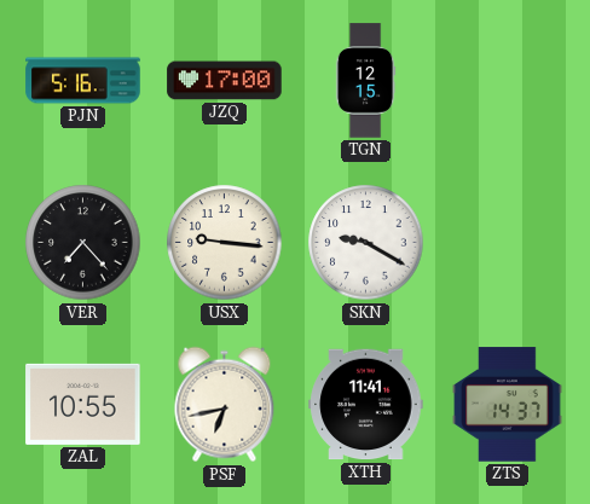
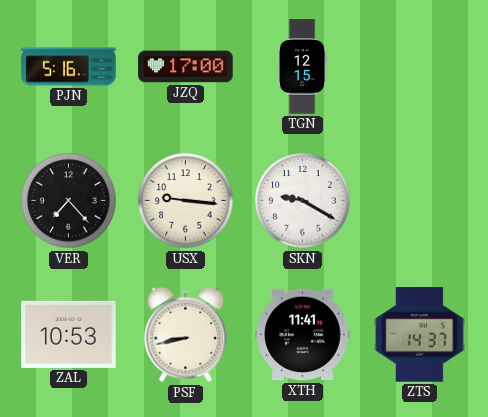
ZAL: 10:55 -> 10:53 (69, 334)
PSF: 6:43 -> 8:43 (186, 335)
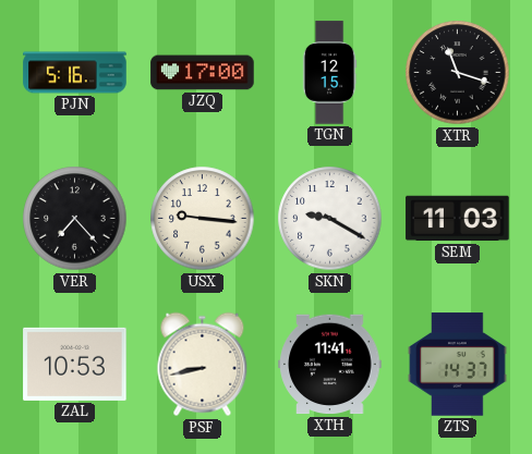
XTR: none -> 11:18 (458, 73)
SEM: none -> 11:03 (458, 219)
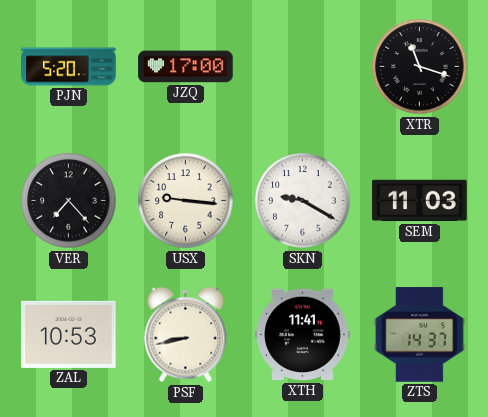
PJN: 5:16 -> 5:20 (69, 67)
TGN: 12:15 -> none (329, 73)
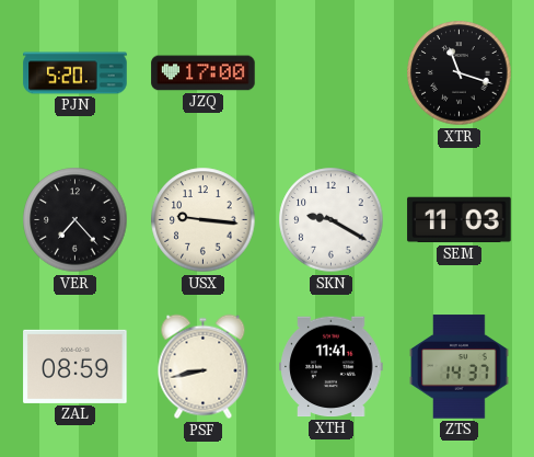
ZAL: 10:53 -> 08:59 (76, 366)
